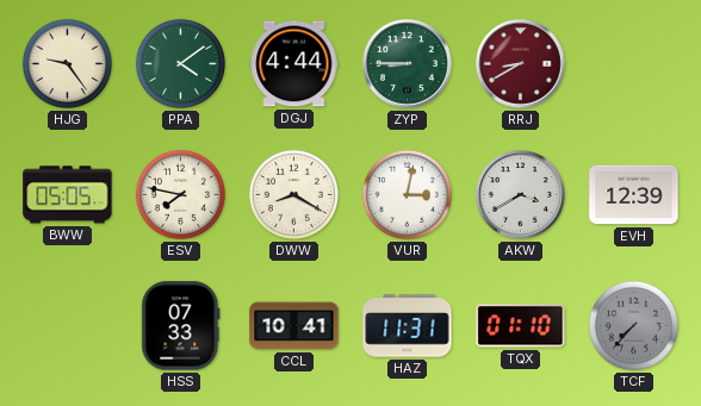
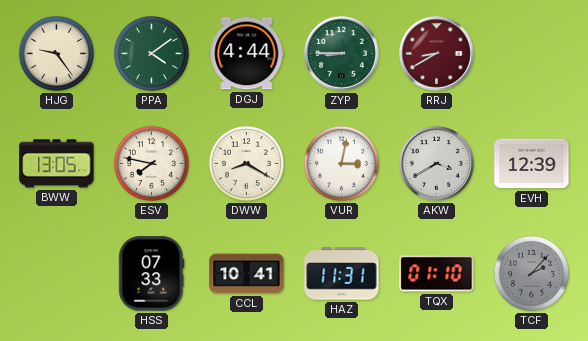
BWW: 05:05 -> 13:05 (57, 164)
TCF: 7:37 -> 2:07 (531, 273)
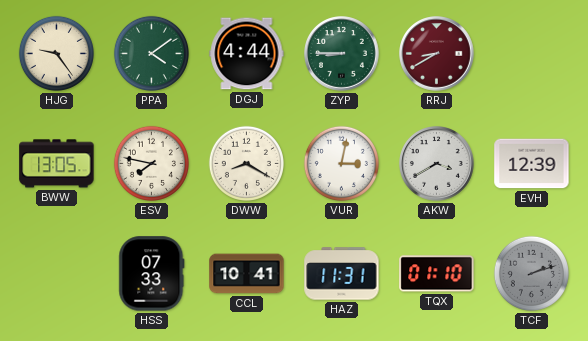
TCF: 2:07 -> 2:12 (531, 273)
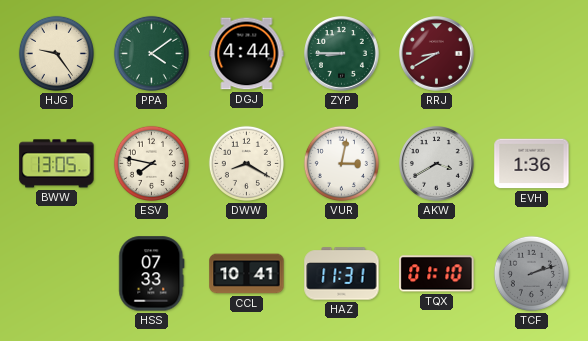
EVH: 12:39 -> 1:36 (532, 164)
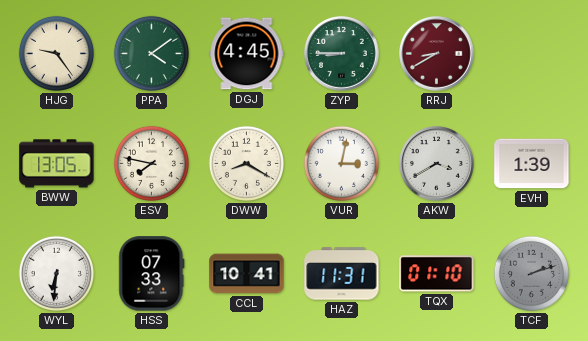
DGJ: 4:44 -> 4:45 (247, 54)
EVH: 1:36 -> 1:39 (532, 164)
WYL: none -> 6:31 (56, 273)
